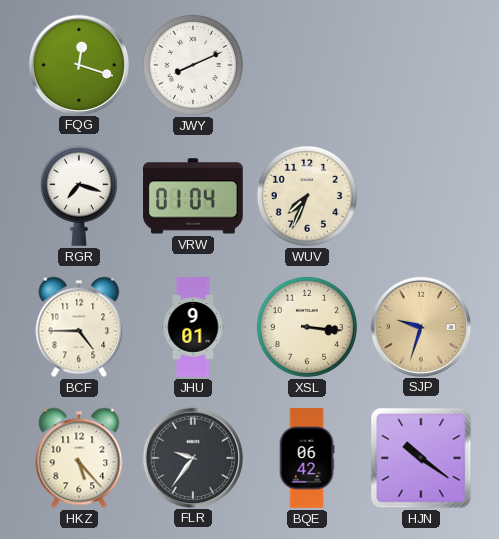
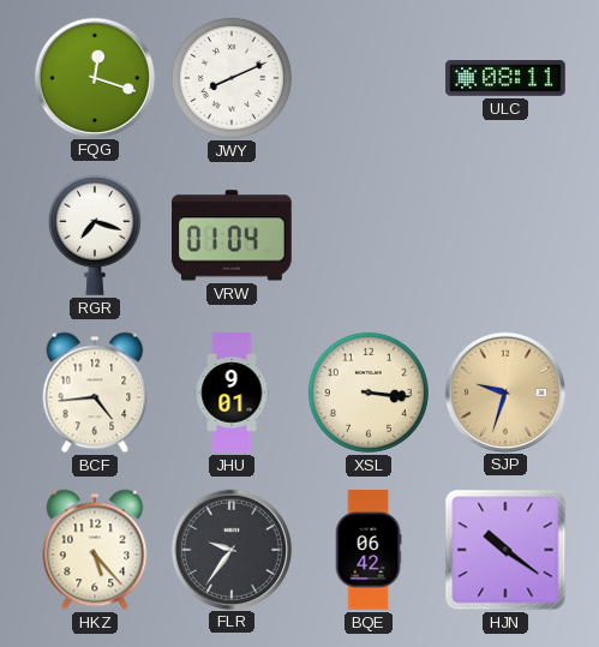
ULC: none -> 08:11 (505, 79)
WUV: 7:34 -> none (307, 196)
BCF: 4:45 -> 4:44 (95, 393)
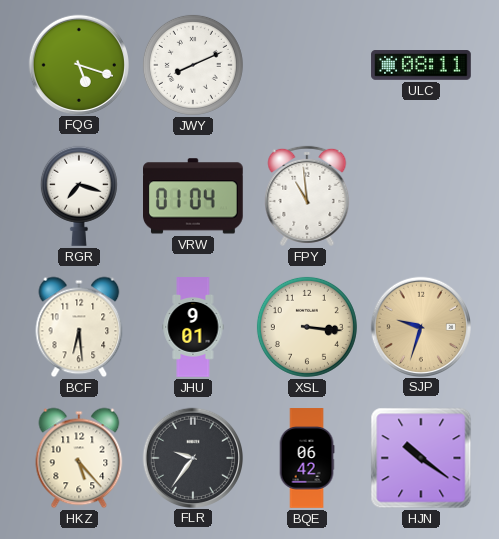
FQG: 12:18 -> 5:18 (78, 64)
FPY: none -> 10:59 (307, 196)
BCF: 4:44 -> 6:29 (79, 327)
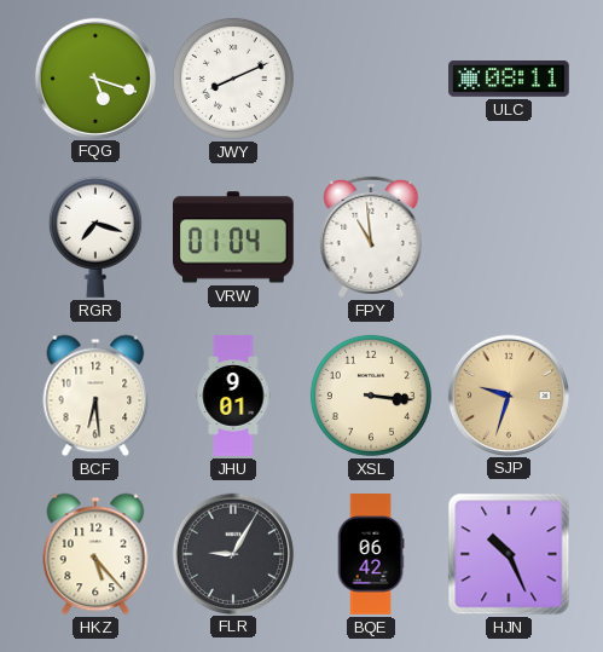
FLR: 9:36 -> 9:05 (232, 553)
HJN: 10:21 -> 10:26 (509, 554)
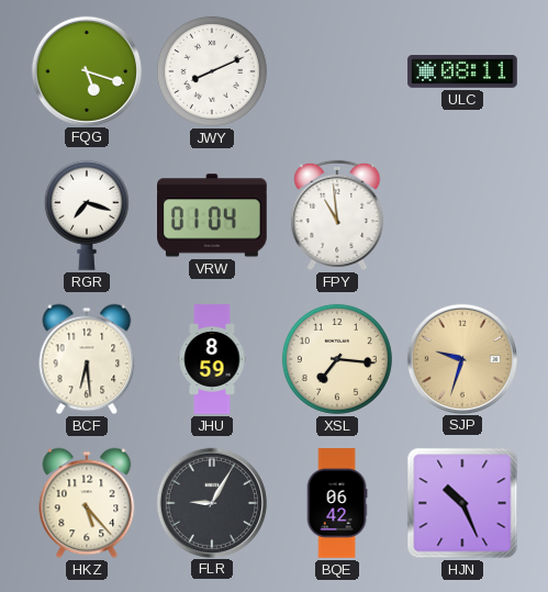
JHU: 9:01 -> 8:59 (212, 359)
XSL: 3:16 -> 7:16 (337, 359)
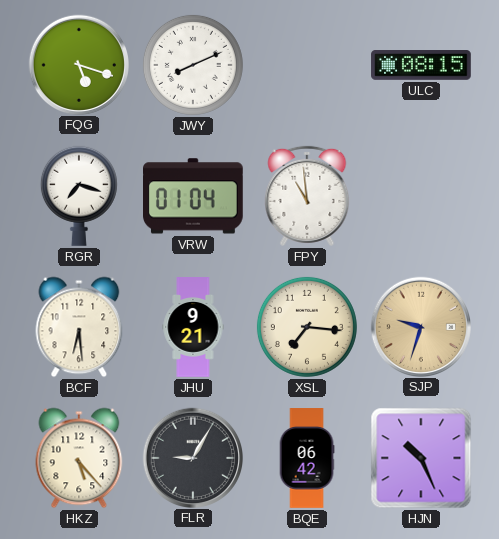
ULC: 08:11 -> 08:15 (421, 66)
JHU: 8:59 -> 9:21 (193, 327)
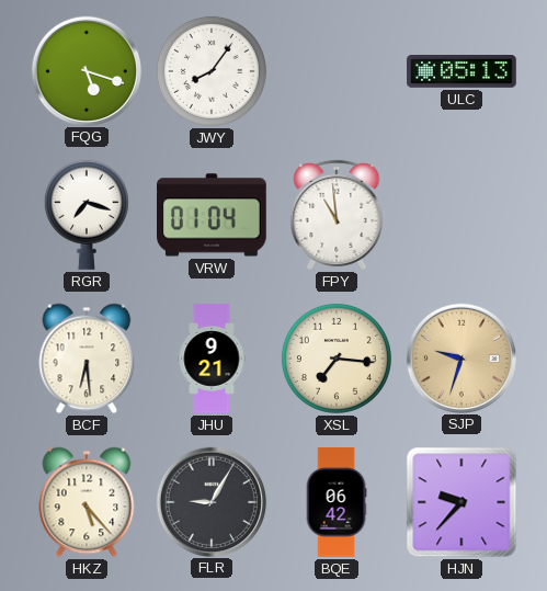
JWY: 8:11 -> 8:06 (212, 71)
ULC: 08:15 -> 05:13 (461, 72)
HJN: 10:26 -> 9:37 (461, 502)
